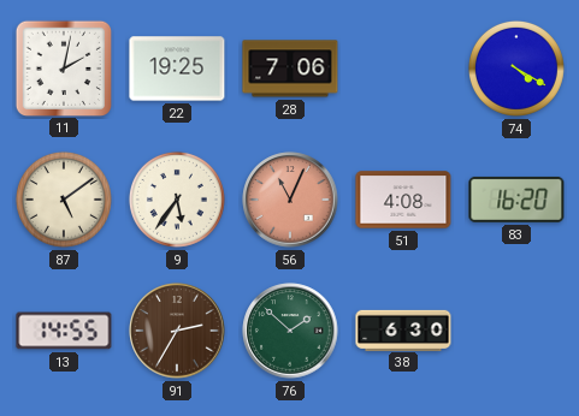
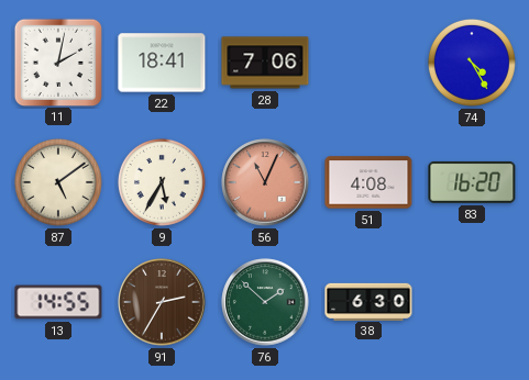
22: 19:25 -> 18:41 (162, 63)
74: 4:20 -> 4:25 (472, 63)
9: 5:36 -> 5:35 (162, 182)
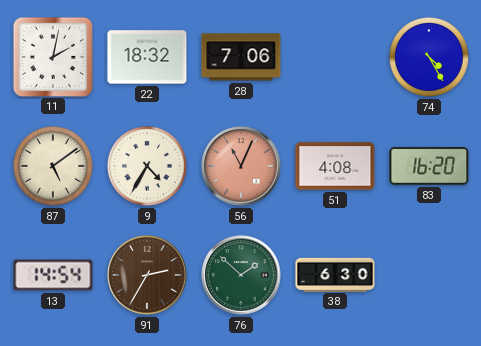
22: 18:41 -> 18:32 (147, 57)
9: 5:35 -> 4:35 (147, 166)
13: 14:55 -> 14:54 (53, 275)
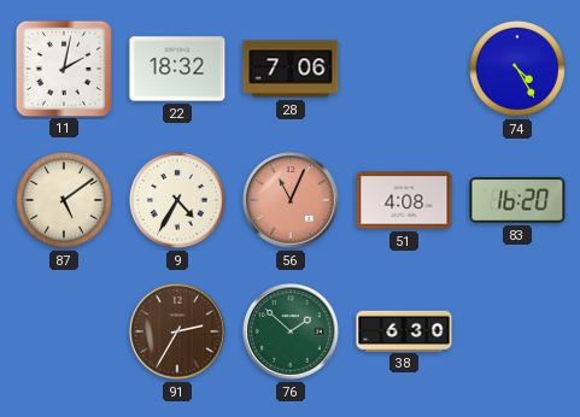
13: 14:54 -> none (53, 275)
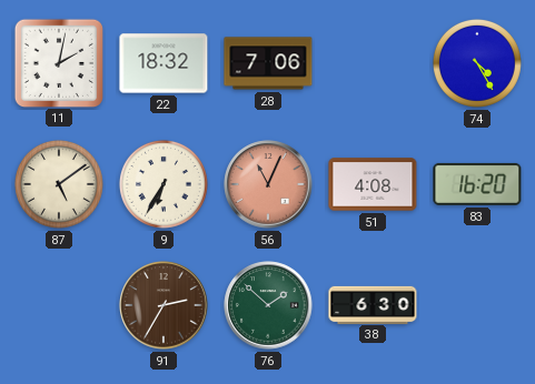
9: 4:35 -> 6:35 (164, 184)
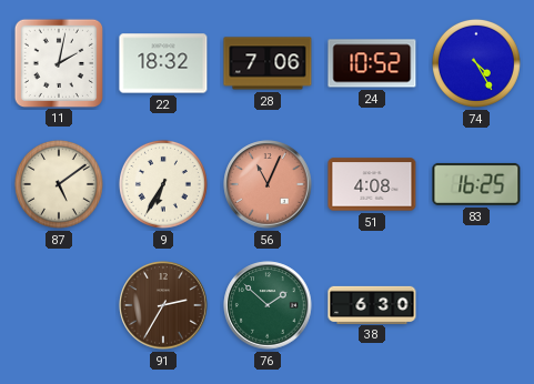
24: none -> 10:52 (372, 63)
83: 16:20 -> 16:25 (476, 184)
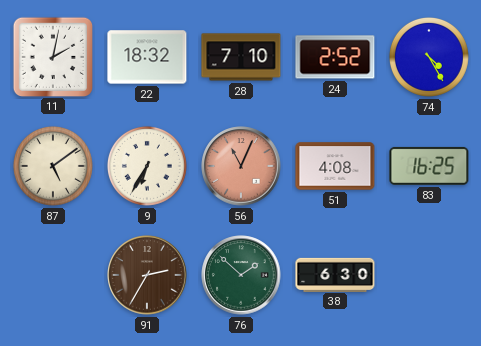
28: 7:06 -> 7:10 (241, 57)
24: 10:52 -> 2:52 (335, 57)
